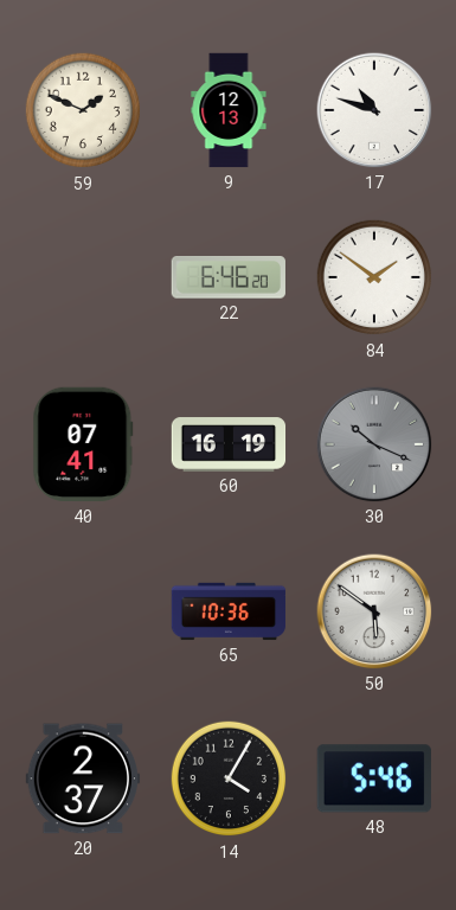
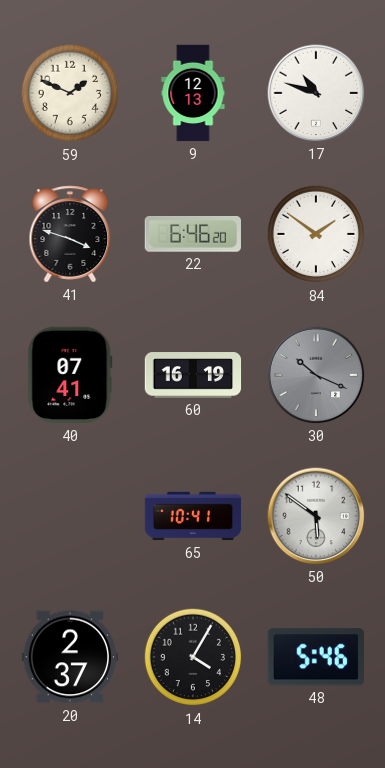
41: none -> 3:48 (70, 234)
65: 10:36 -> 10:41 (193, 516)
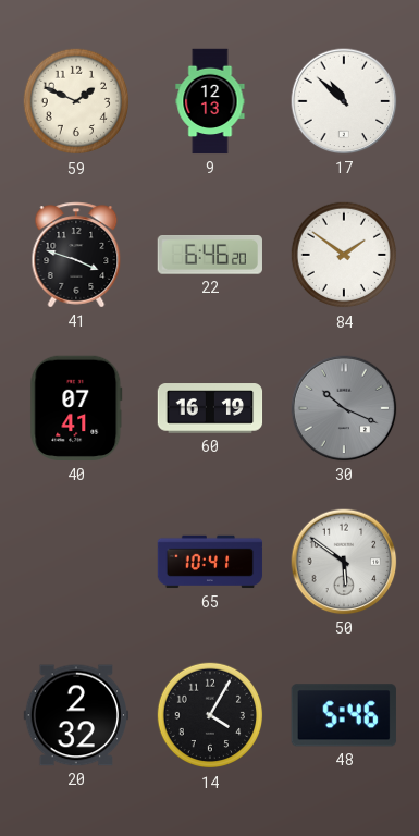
17: 10:48 -> 10:52 (344, 101)
20: 2:37 -> 2:32 (76, 715)
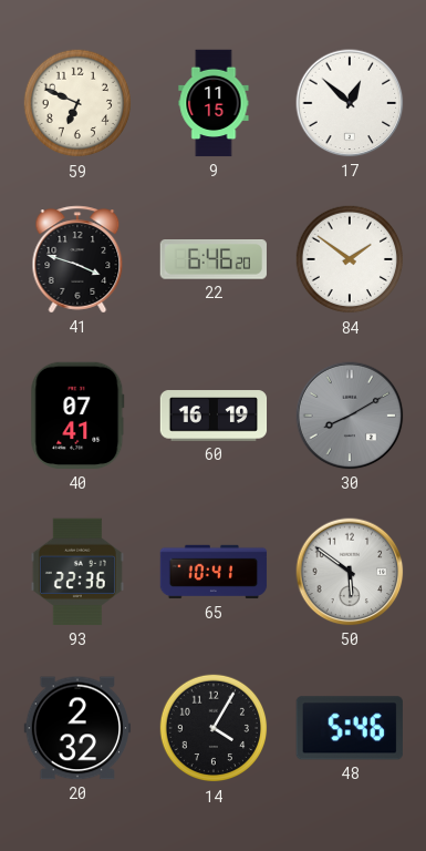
59: 1:49 -> 6:49 (77, 103)
9: 12:13 -> 11:15 (214, 103)
17: 10:52 -> 12:52 (350, 103)
30: 10:19 -> 8:10 (350, 416)
93: none -> 22:36 (77, 572)
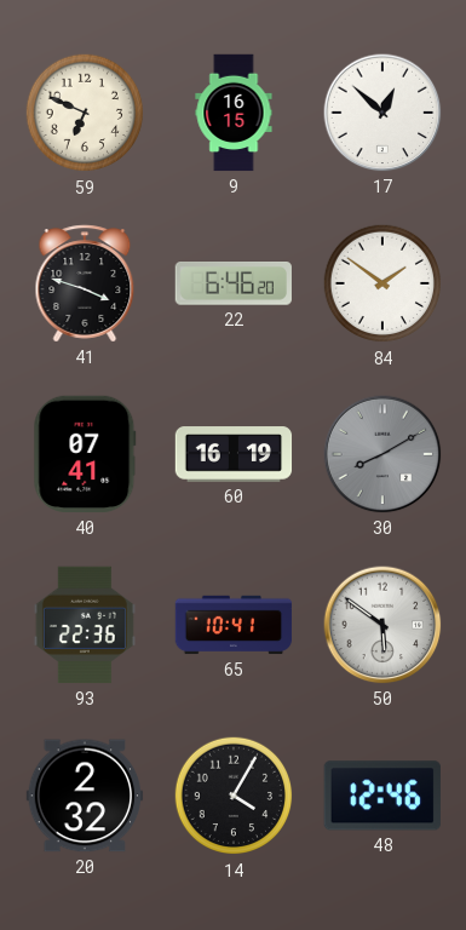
9: 11:15 -> 16:15 (234, 113)
48: 5:46 -> 12:46 (382, 796)
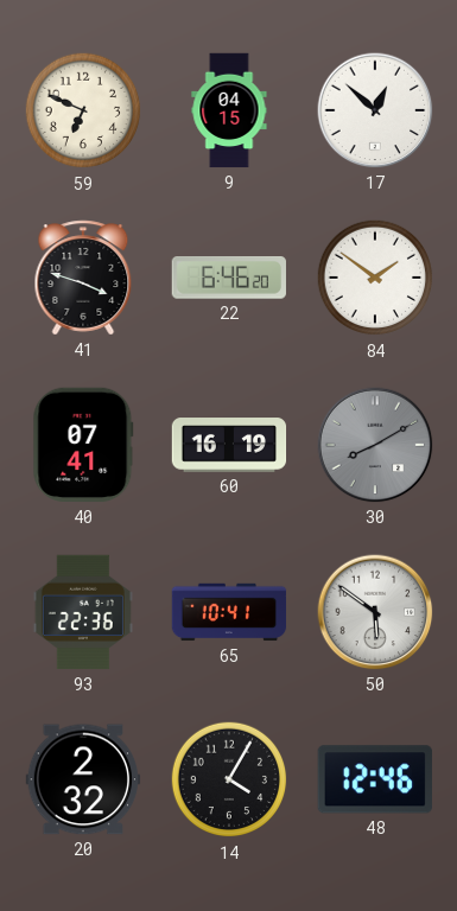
9: 16:15 -> 04:15 (229, 110)
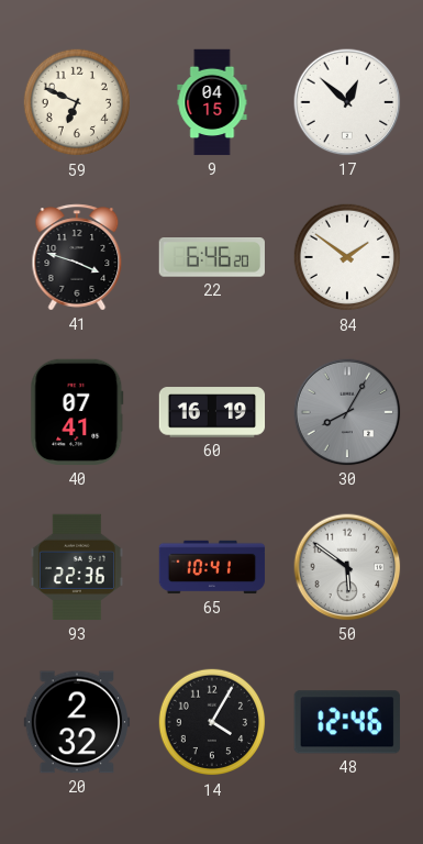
30: 8:10 -> 8:05 (347, 412)
